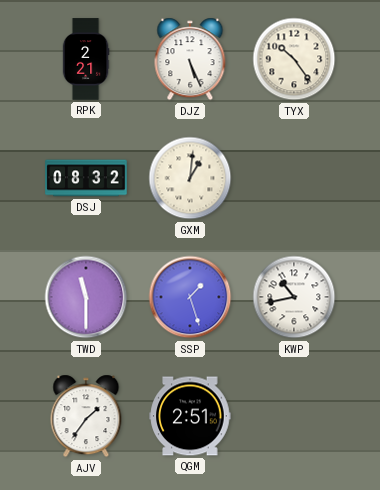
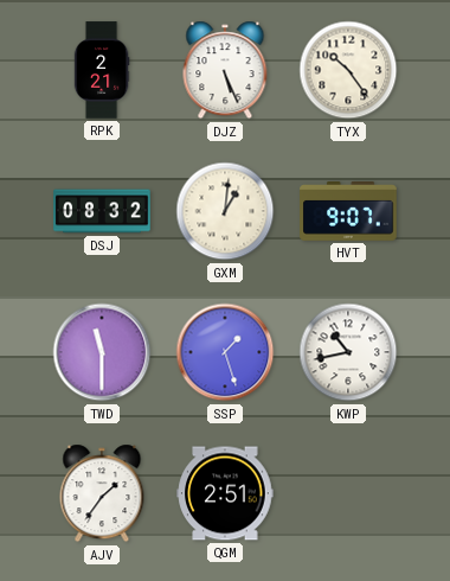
HVT: none -> 9:07 (348, 211)
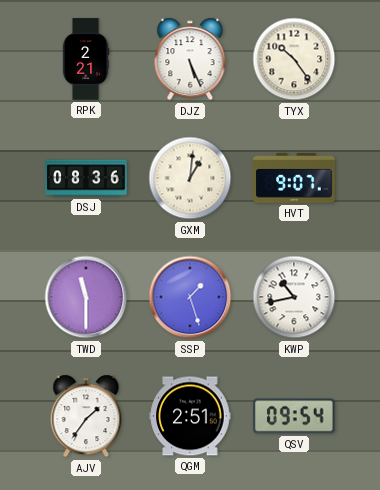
DSJ: 08:32 -> 08:36 (86, 178)
QSV: none -> 09:54 (294, 416)
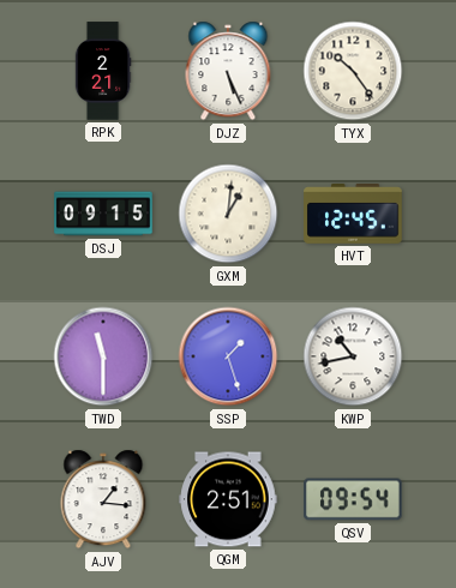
DSJ: 08:36 -> 09:15 (103, 214)
HVT: 9:07 -> 12:45 (353, 214)
AJV: 1:36 -> 1:16 (103, 499)
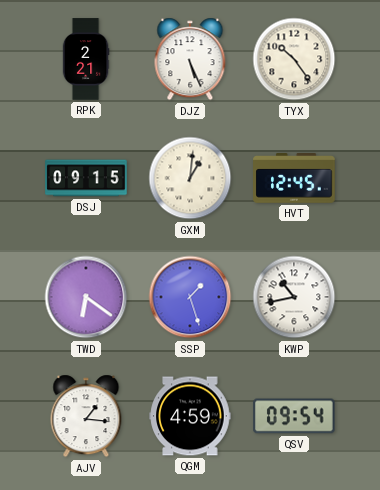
TWD: 11:30 -> 6:21 (86, 297)
QGM: 2:51 -> 4:59 (190, 416)
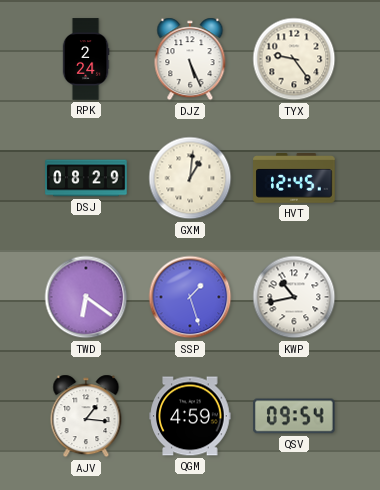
RPK: 2:21 -> 2:24 (86, 59)
TYX: 10:24 -> 9:24 (294, 59)
DSJ: 09:15 -> 08:29 (86, 178)
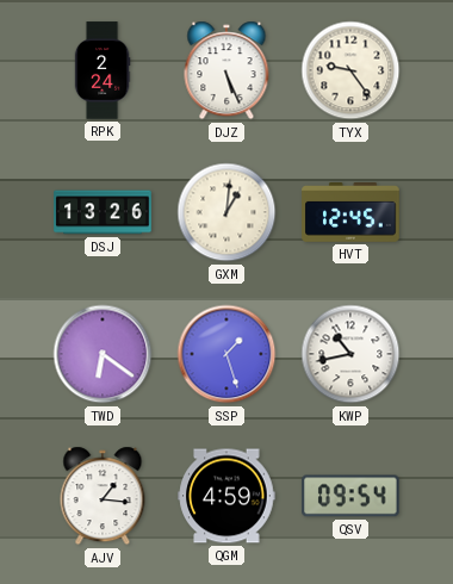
DSJ: 08:29 -> 13:26 (103, 212)
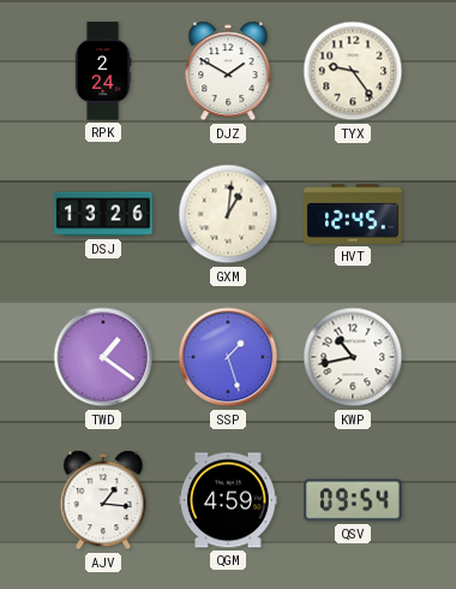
DJZ: 5:26 -> 1:50 (228, 71)
TWD: 6:21 -> 1:21 (103, 357)
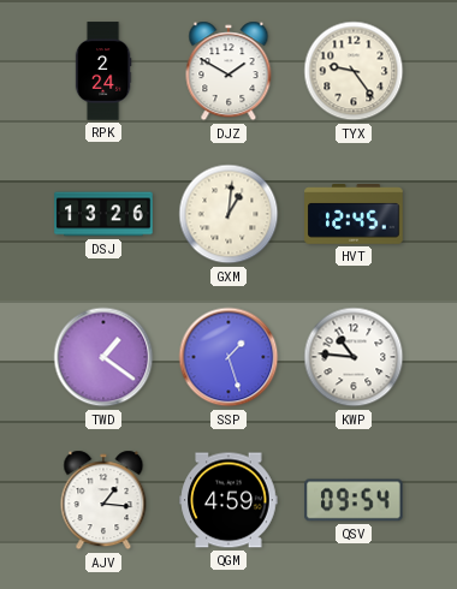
KWP: 10:43 -> 10:46 (354, 357)
